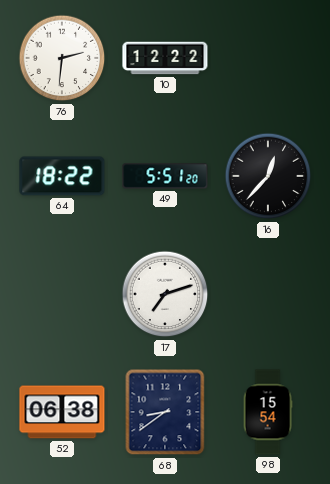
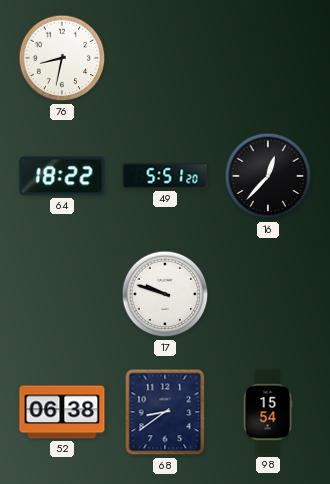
76: 2:31 -> 8:32 (62, 58)
10: 12:22 -> none (165, 58)
17: 7:12 -> 9:48 (165, 294)
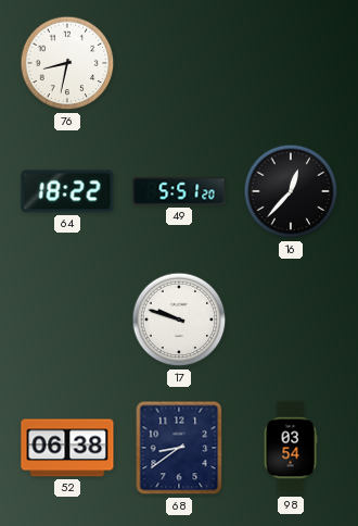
98: 15:54 -> 03:54 (291, 448)
